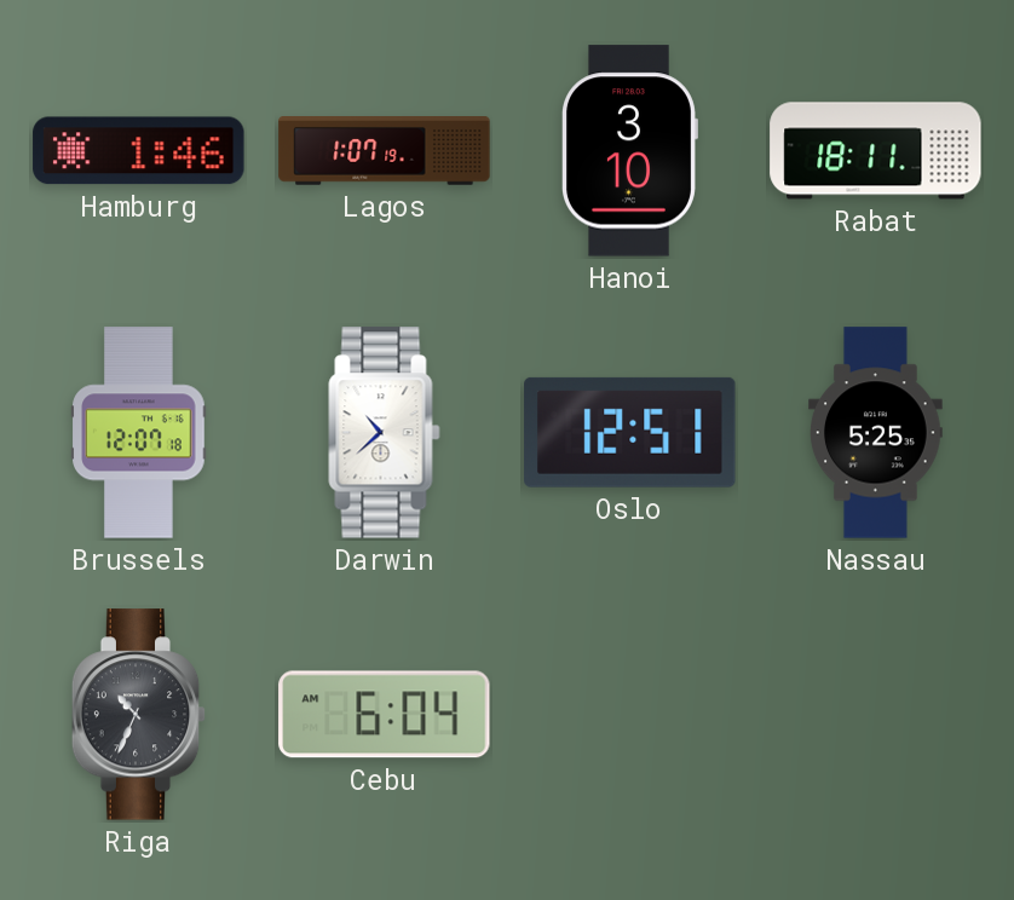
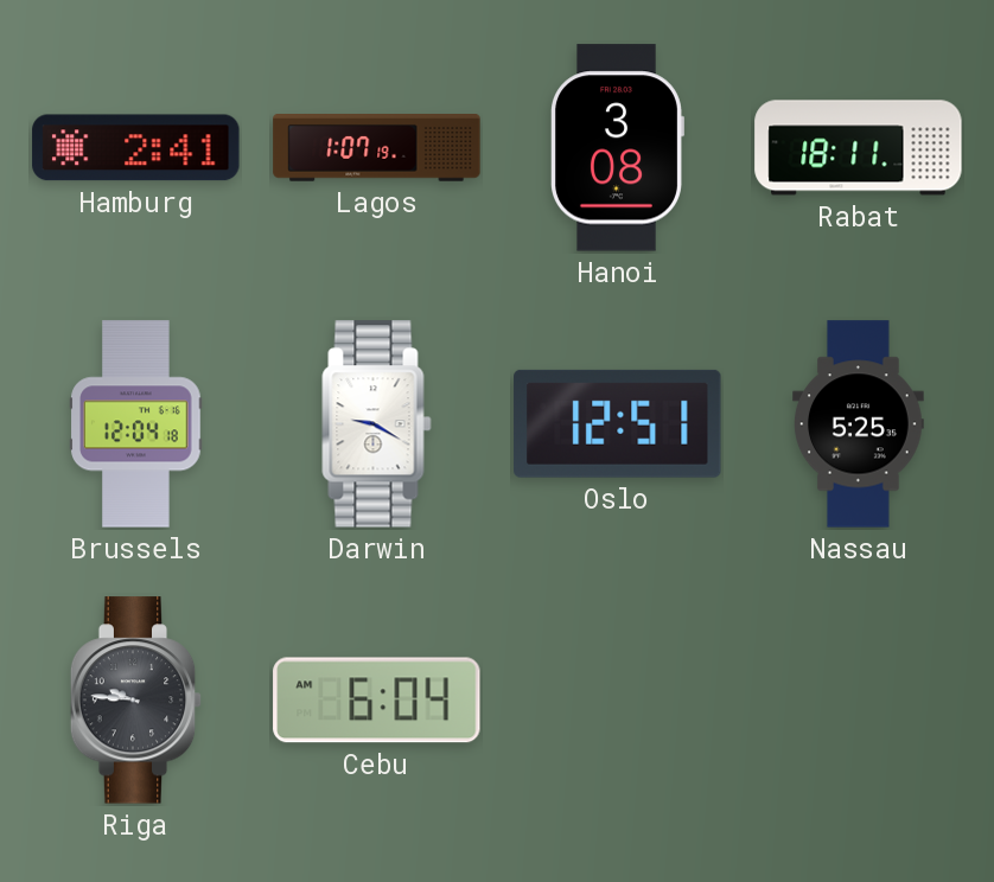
Hamburg: 1:46 -> 2:41 (136, 148)
Hanoi: 3:10 -> 3:08 (618, 148)
Brussels: 12:07 -> 12:04 (136, 424)
Darwin: 10:38 -> 9:20 (377, 424)
Riga: 10:34 -> 9:46 (136, 701)
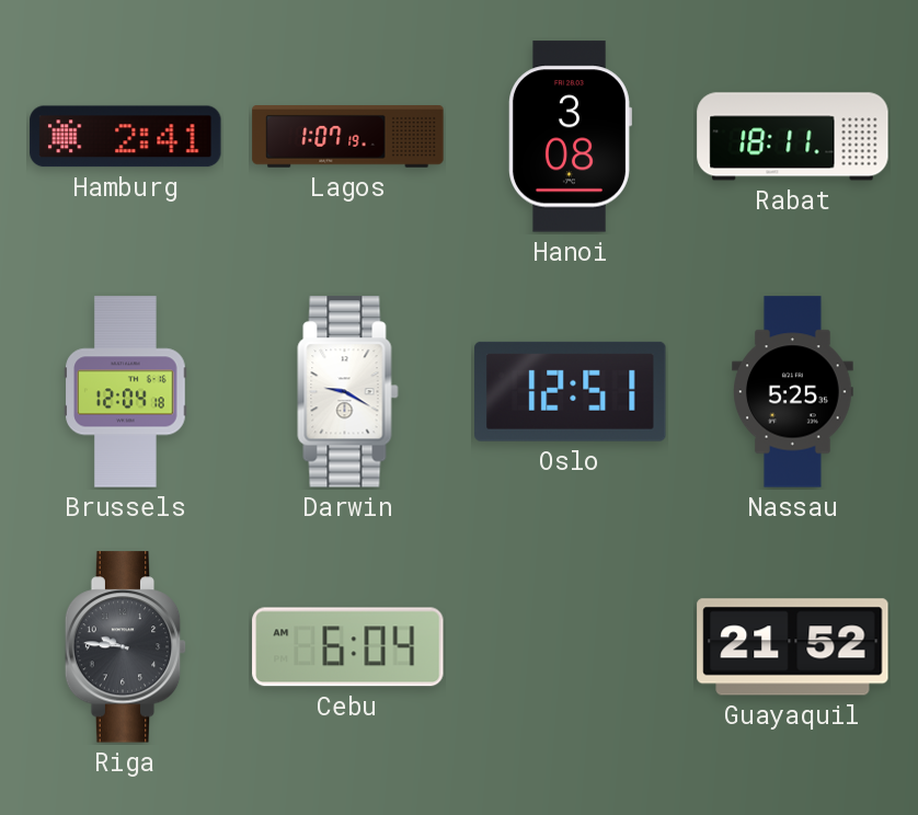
Guayaquil: none -> 21:52 (793, 647)
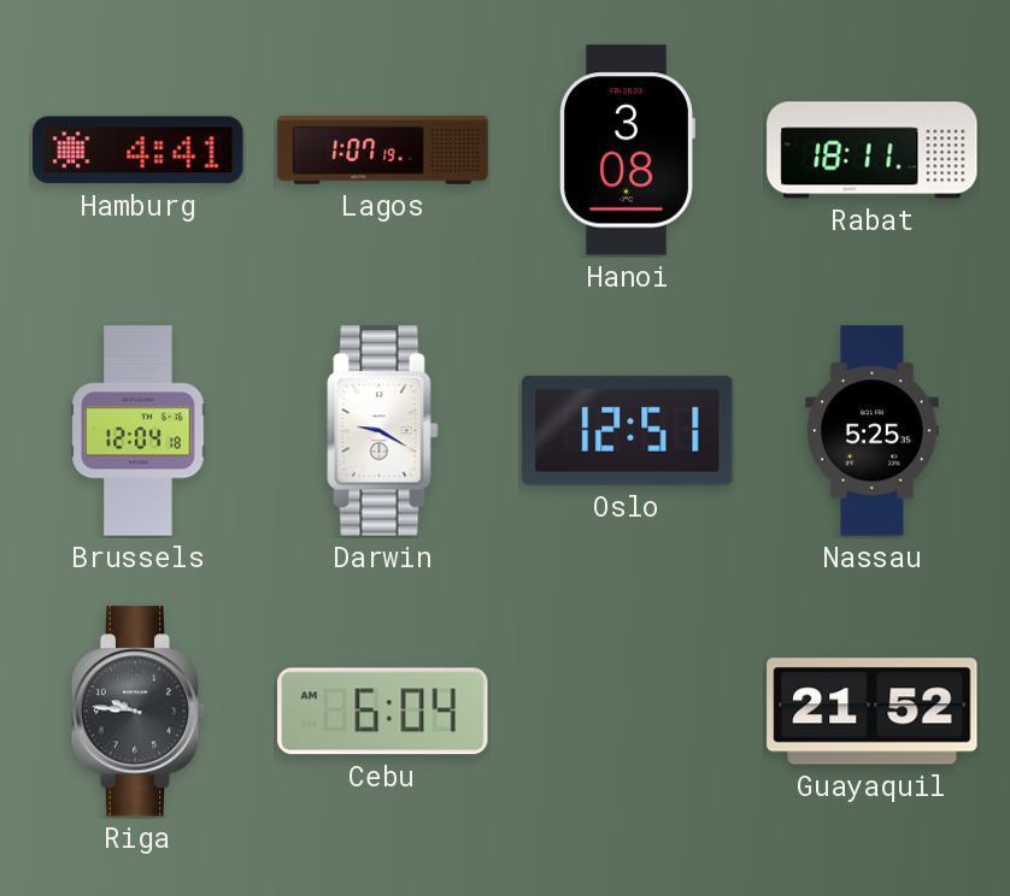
Hamburg: 2:41 -> 4:41 (139, 151)
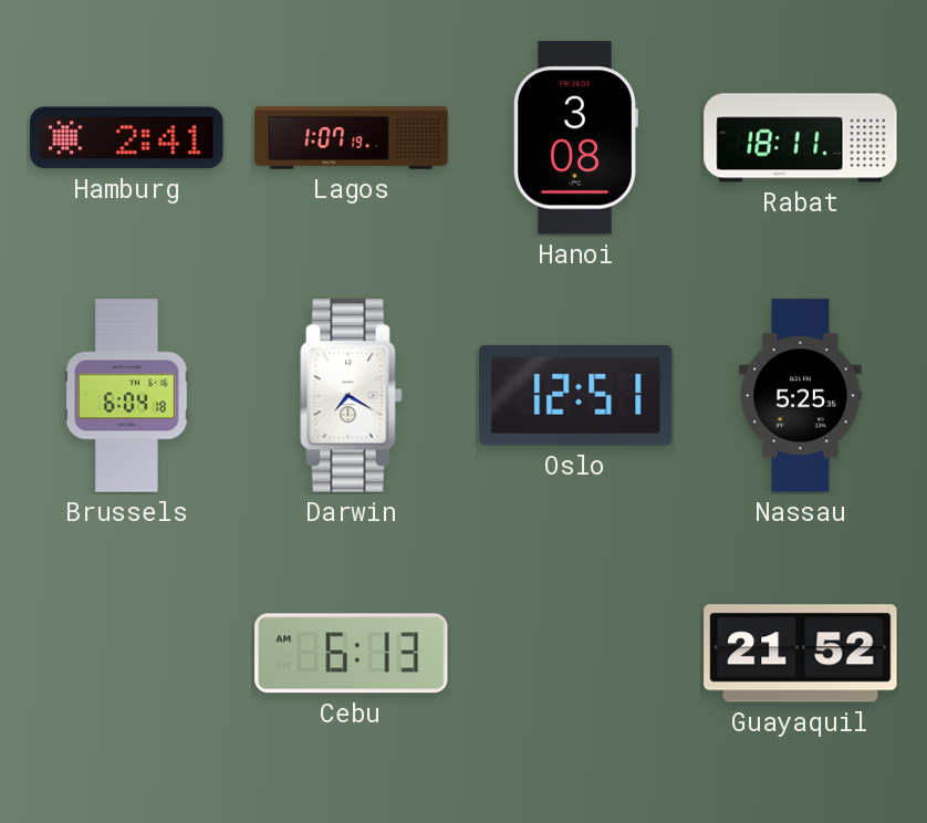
Hamburg: 4:41 -> 2:41 (127, 138)
Brussels: 12:04 -> 6:04 (127, 396)
Darwin: 9:20 -> 7:20 (352, 396)
Riga: 9:46 -> none (139, 712)
Cebu: 6:04 -> 6:13 (352, 654)
